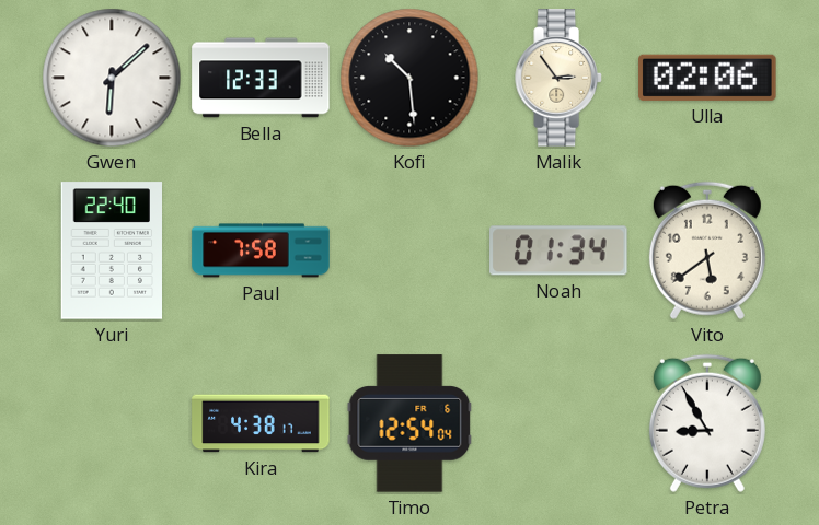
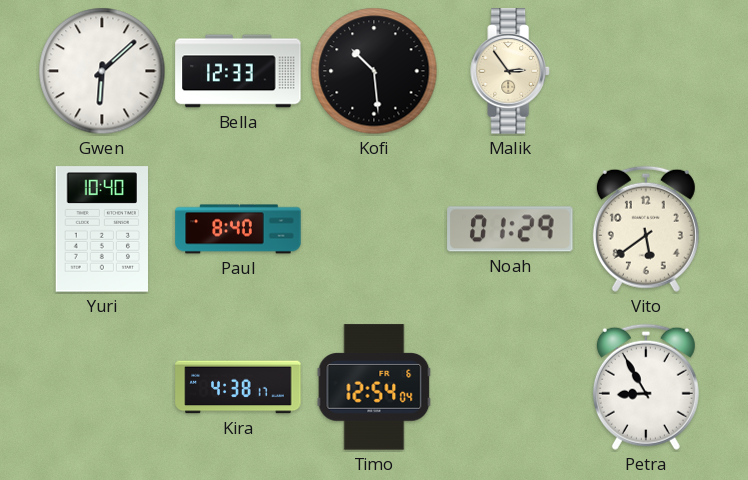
Ulla: 02:06 -> none (707, 78)
Yuri: 22:40 -> 10:40 (102, 229)
Paul: 7:58 -> 8:40 (238, 229)
Noah: 01:34 -> 01:29 (510, 229)
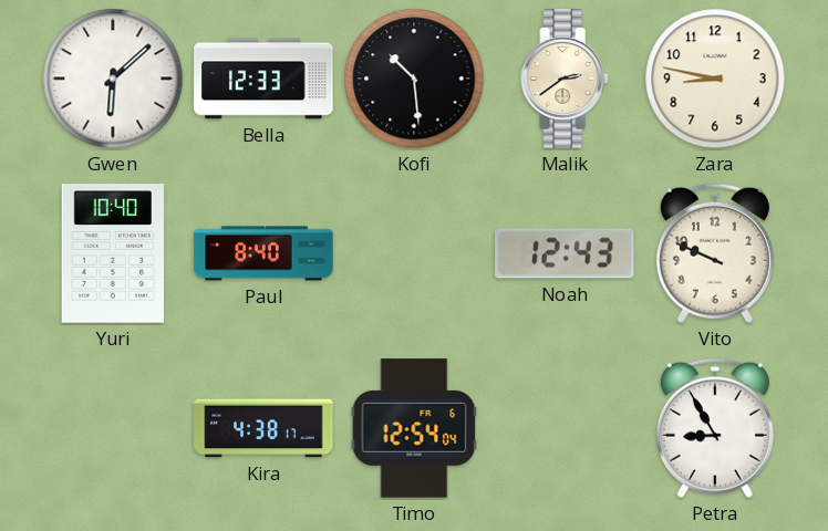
Malik: 2:54 -> 2:39 (565, 79)
Zara: none -> 8:47 (715, 79)
Noah: 01:29 -> 12:43 (565, 253)
Vito: 5:39 -> 9:49 (715, 253)
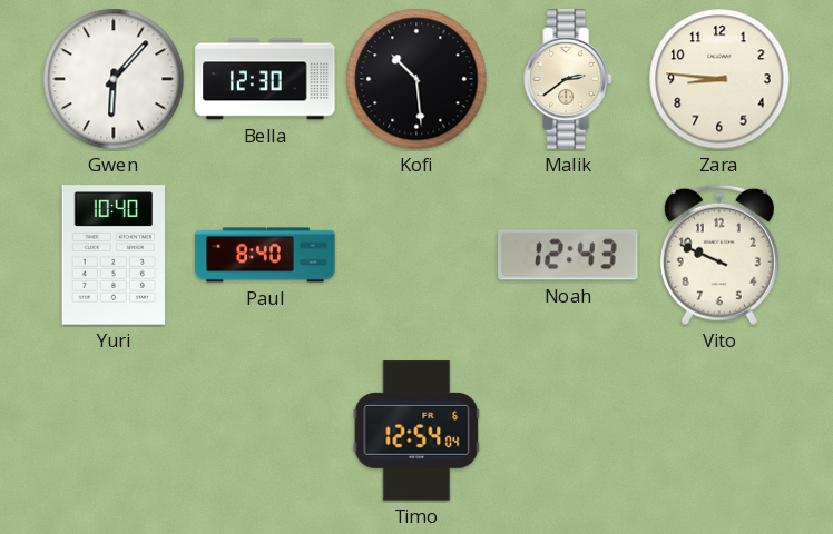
Gwen: 6:08 -> 6:07 (114, 79)
Bella: 12:33 -> 12:30 (265, 79)
Zara: 8:47 -> 8:46 (719, 79)
Kira: 4:38 -> none (263, 428)
Petra: 8:55 -> none (715, 428)
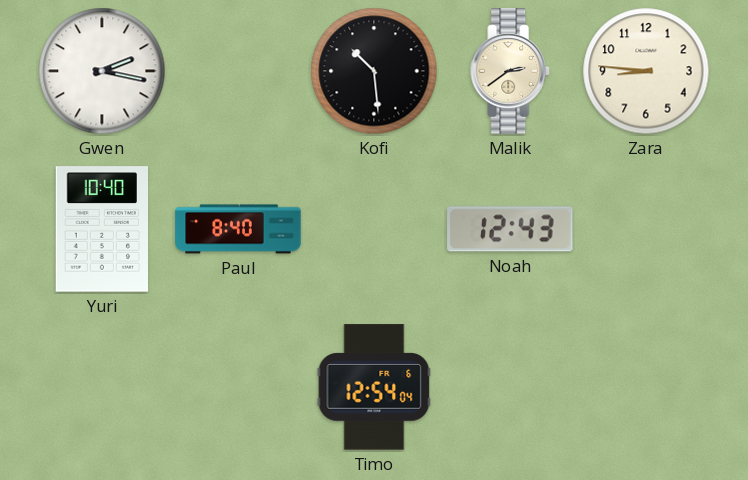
Gwen: 6:07 -> 2:17 (102, 71)
Bella: 12:30 -> none (265, 79)
Vito: 9:49 -> none (719, 255)
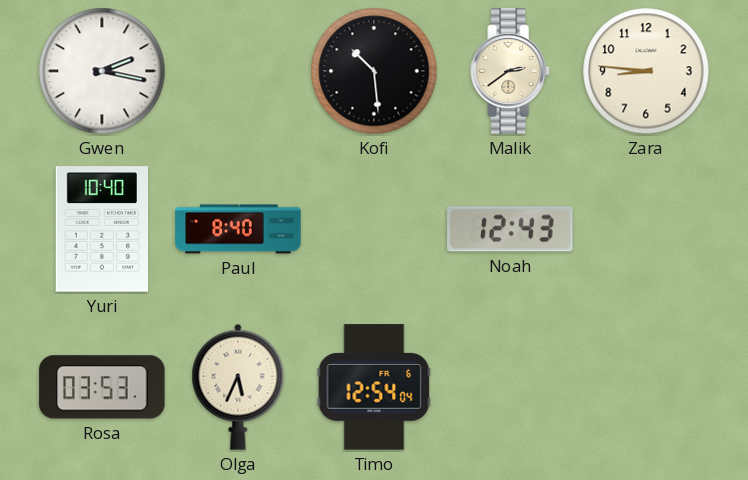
Rosa: none -> 03:53 (102, 387)
Olga: none -> 5:34 (238, 387)
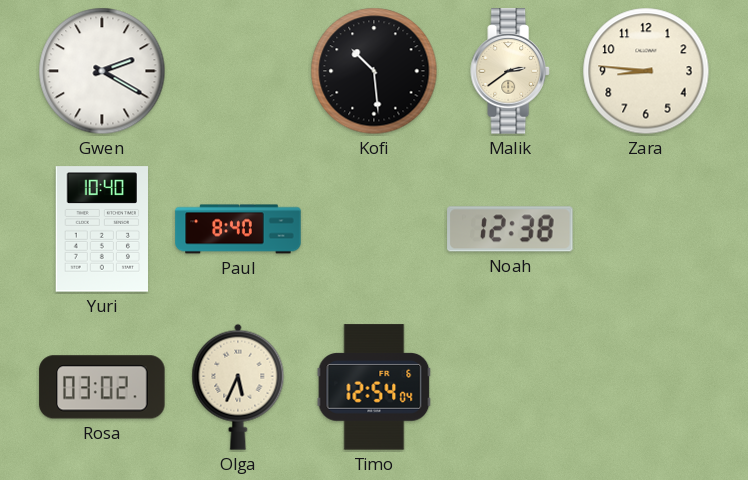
Gwen: 2:17 -> 2:20 (102, 71)
Noah: 12:43 -> 12:38 (510, 229)
Rosa: 03:53 -> 03:02 (102, 387)
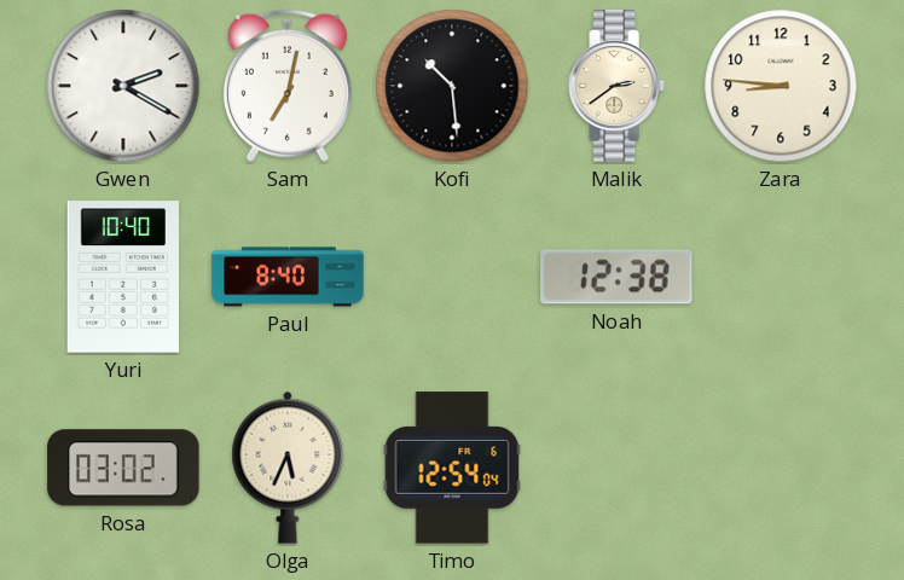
Sam: none -> 7:02 (288, 86)
